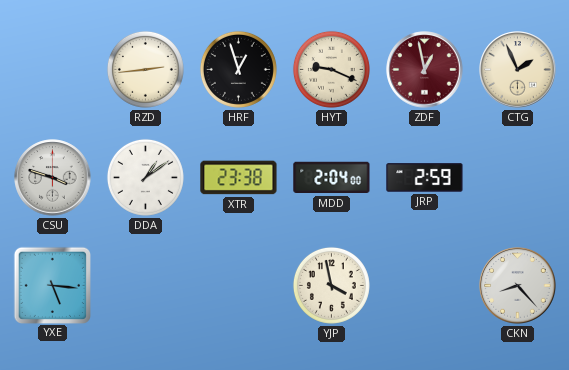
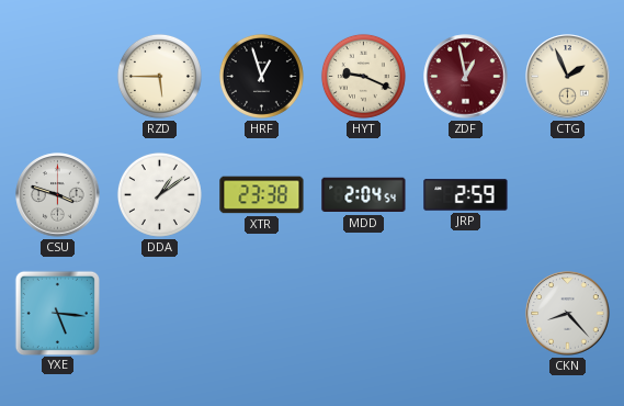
RZD: 2:44 -> 5:45 (159, 76)
MDD: 2:04:00 -> 2:04:54 (364, 195)
YJP: 3:58 -> none (331, 285)
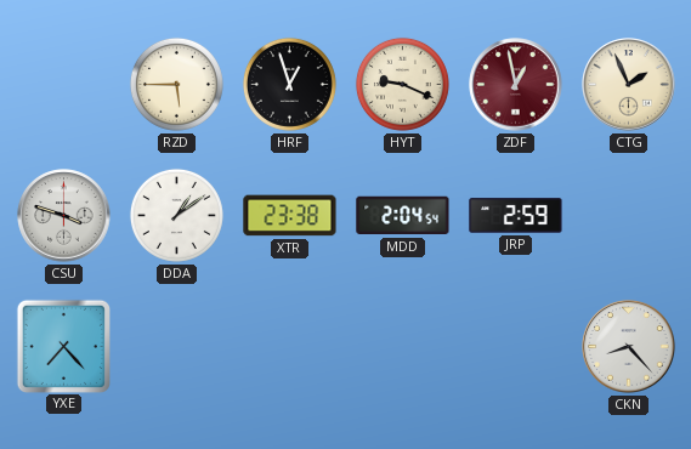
YXE: 5:16 -> 7:23 (63, 346)
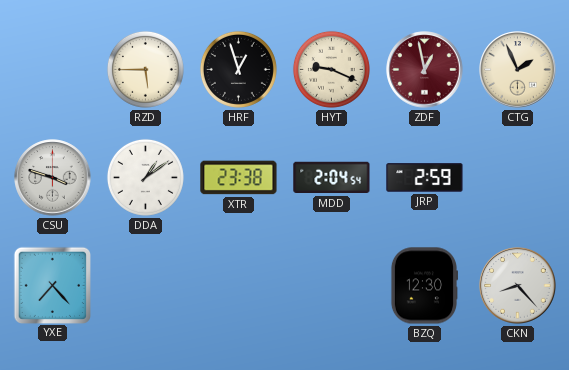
BZQ: none -> 12:30 (423, 286)
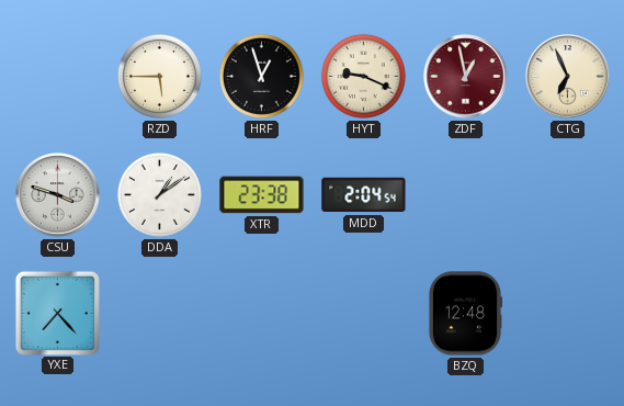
CTG: 1:56 -> 6:56 (568, 77)
JRP: 2:59 -> none (425, 178)
BZQ: 12:30 -> 12:48 (464, 314)
CKN: 8:23 -> none (518, 286)
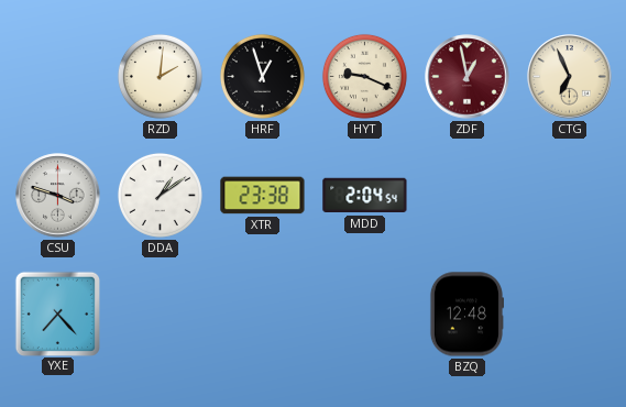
RZD: 5:45 -> 2:01 (160, 76)
